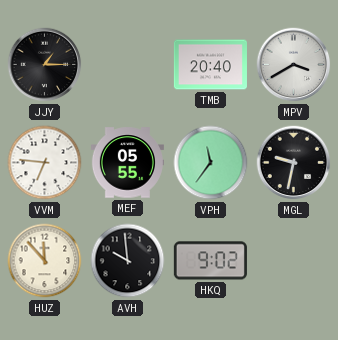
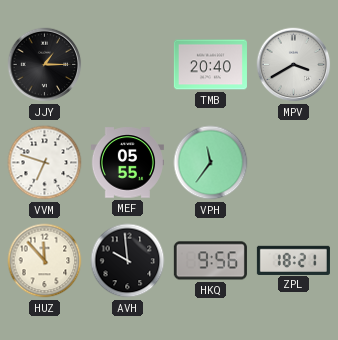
VVM: 6:46 -> 6:48 (45, 163)
MGL: 9:32 -> none (294, 163)
HKQ: 9:02 -> 9:56 (210, 261)
ZPL: none -> 18:21 (293, 260)
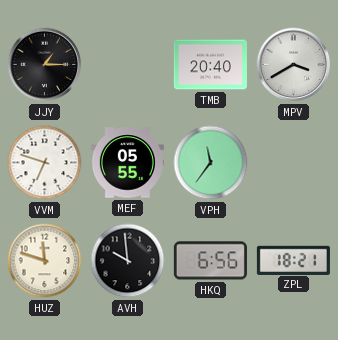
HUZ: 11:53 -> 11:48 (45, 261)
HKQ: 9:56 -> 6:56 (210, 261)
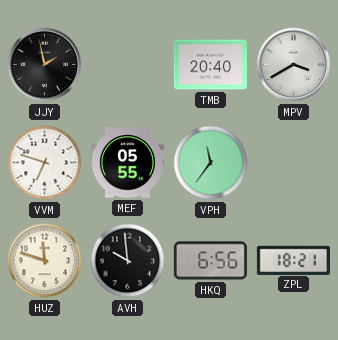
JJY: 1:15 -> 1:58 (45, 65)
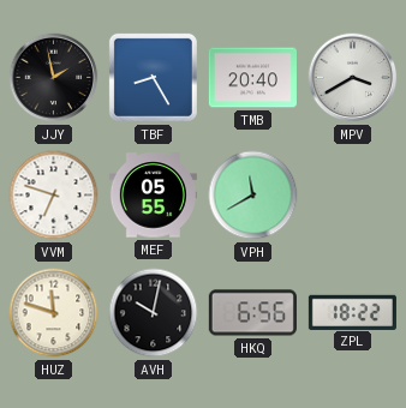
TBF: none -> 8:25 (153, 77)
VPH: 11:36 -> 11:40 (253, 196)
AVH: 9:59 -> 10:02 (154, 313)
ZPL: 18:21 -> 18:22 (352, 312)
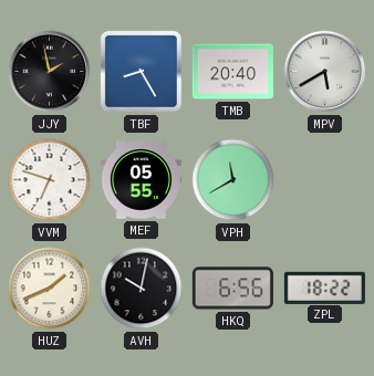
MPV: 3:40 -> 5:40 (325, 72)
HUZ: 11:48 -> 1:41 (50, 289)
